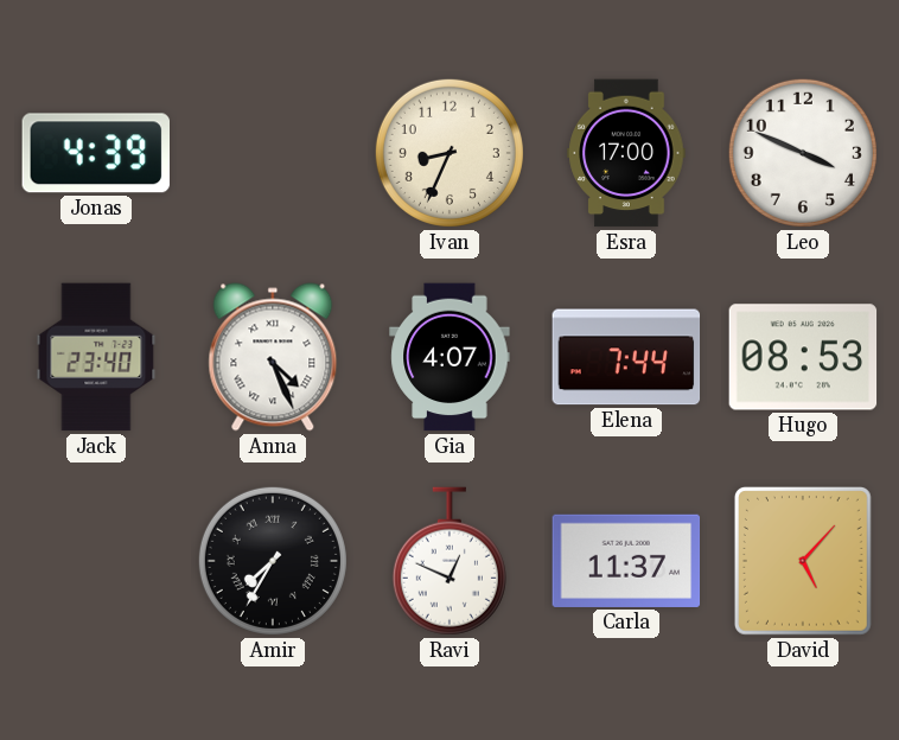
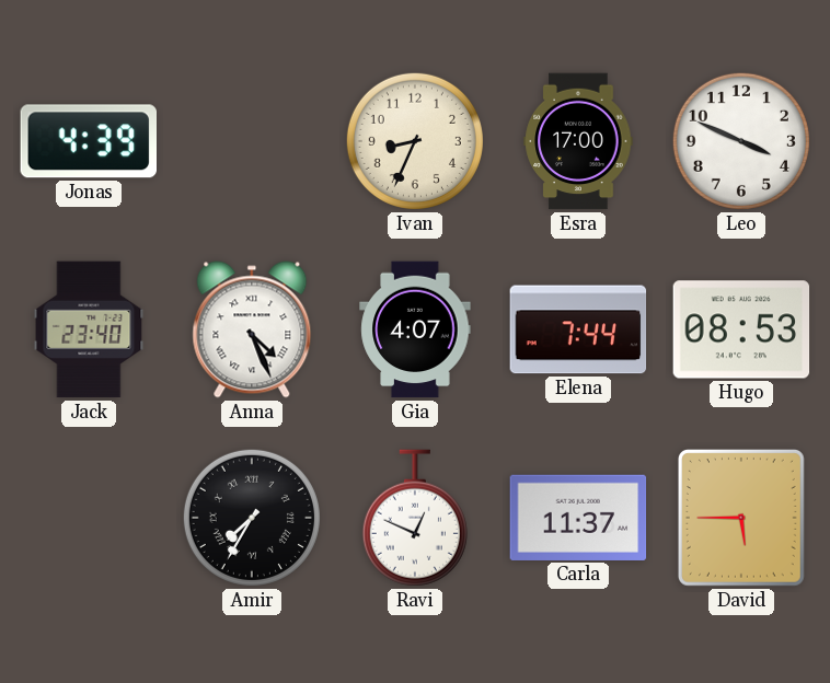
David: 5:07 -> 5:45 (741, 519)
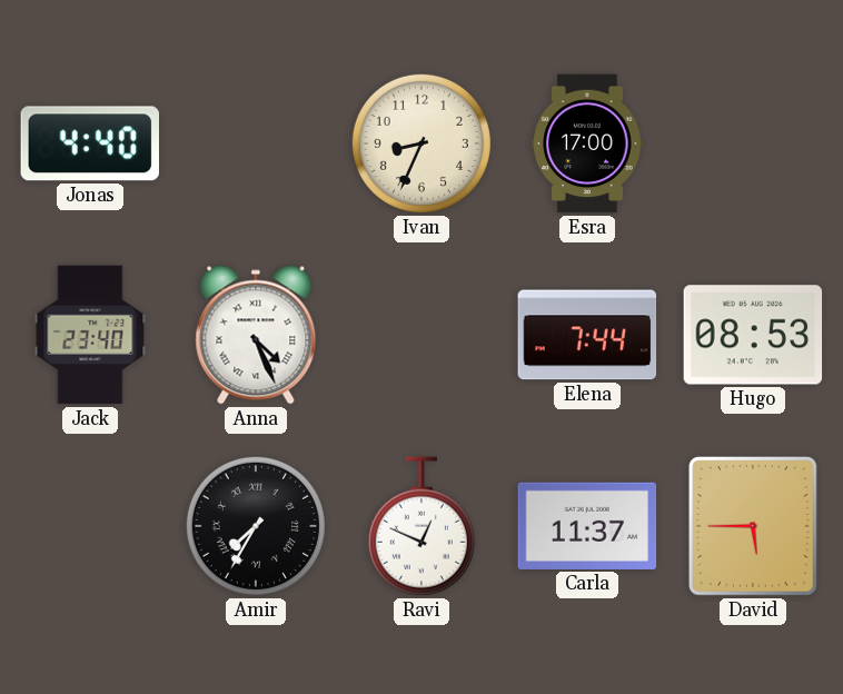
Jonas: 4:39 -> 4:40 (89, 143)
Leo: 3:49 -> none (741, 141)
Gia: 4:07 -> none (415, 329)
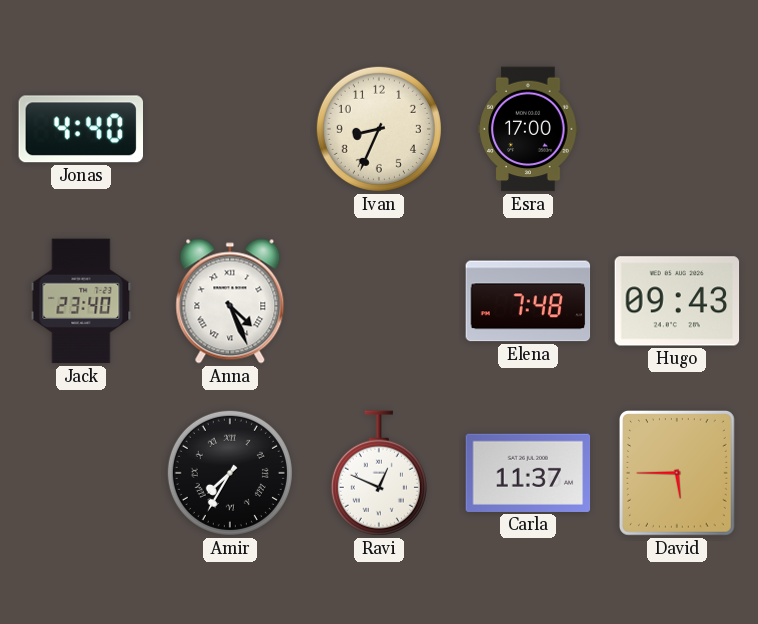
Elena: 7:44 -> 7:48 (528, 301)
Hugo: 08:53 -> 09:43 (677, 301)
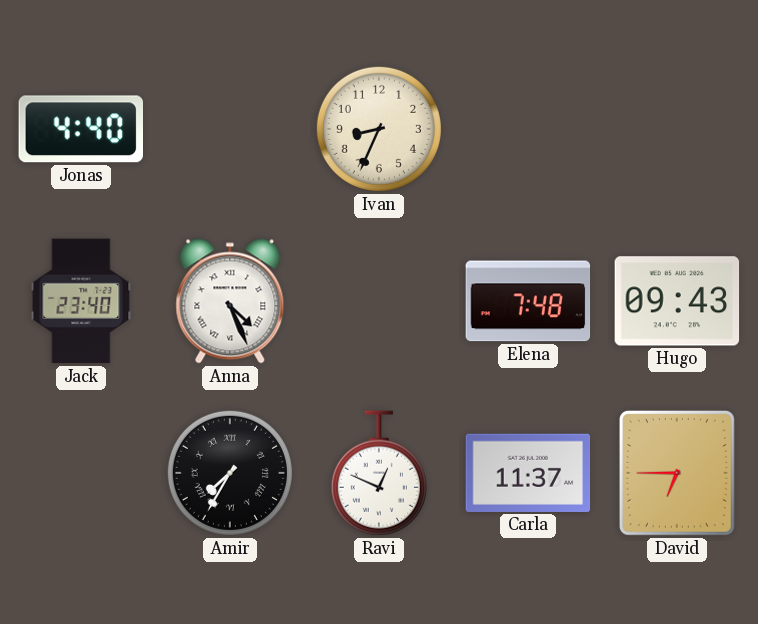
Esra: 17:00 -> none (528, 129)
David: 5:45 -> 6:45 (677, 474)
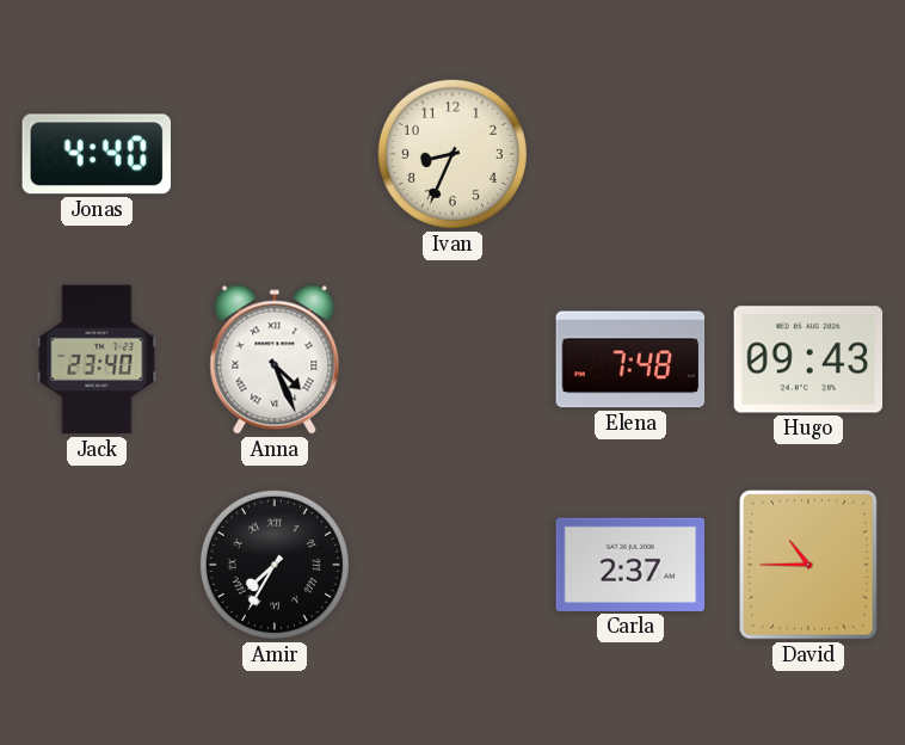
Ravi: 12:49 -> none (379, 473)
Carla: 11:37 -> 2:37 (630, 565)
David: 6:45 -> 10:45 (808, 566)
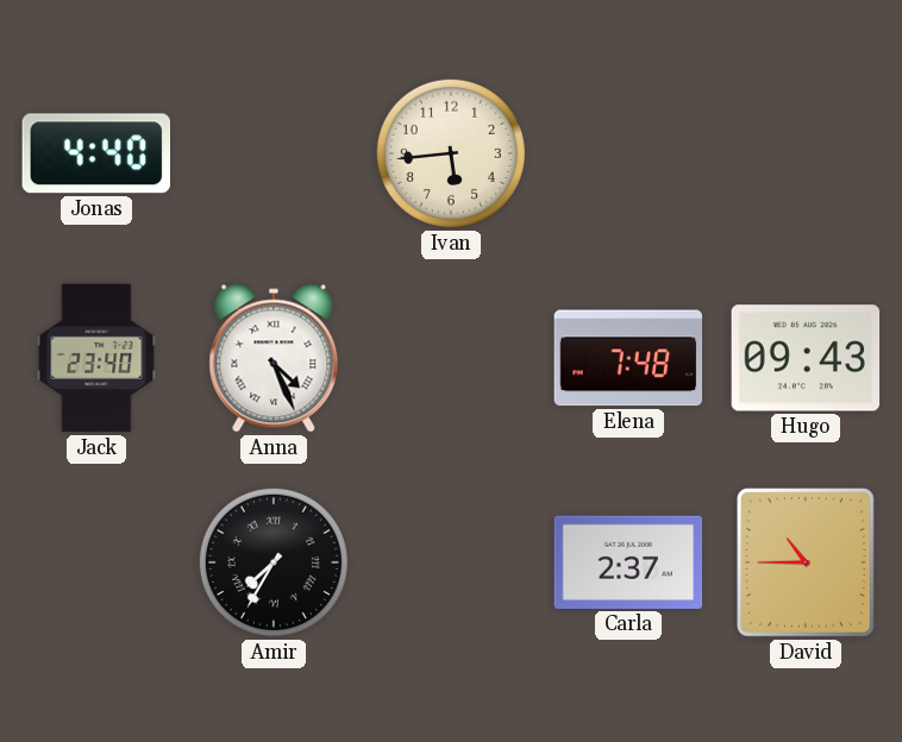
Ivan: 8:34 -> 5:44 (451, 153)
